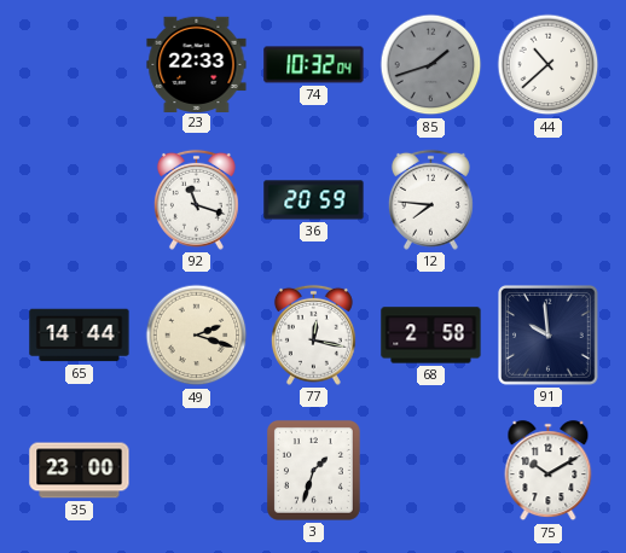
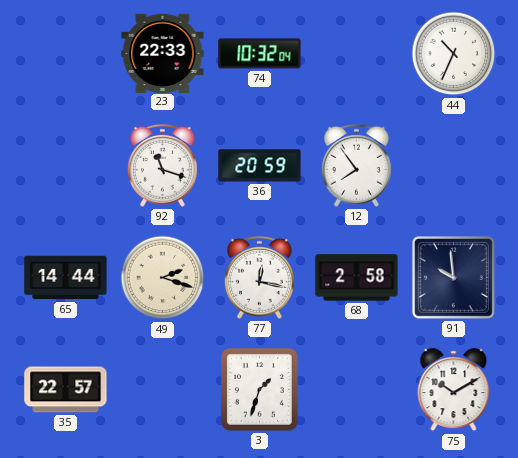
85: 1:42 -> none (431, 65)
44: 10:38 -> 10:34 (454, 54)
12: 7:46 -> 7:54 (356, 165)
35: 23:00 -> 22:57 (66, 390)
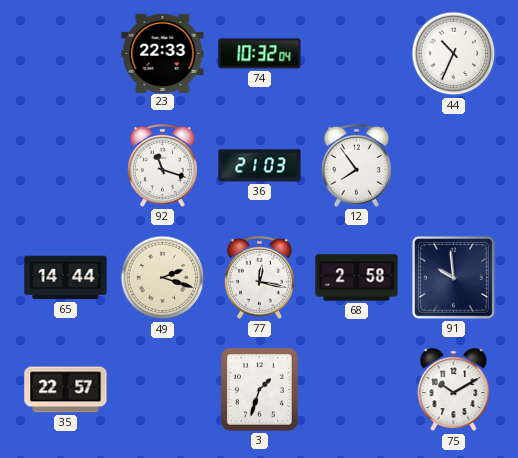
36: 20:59 -> 21:03 (260, 166)
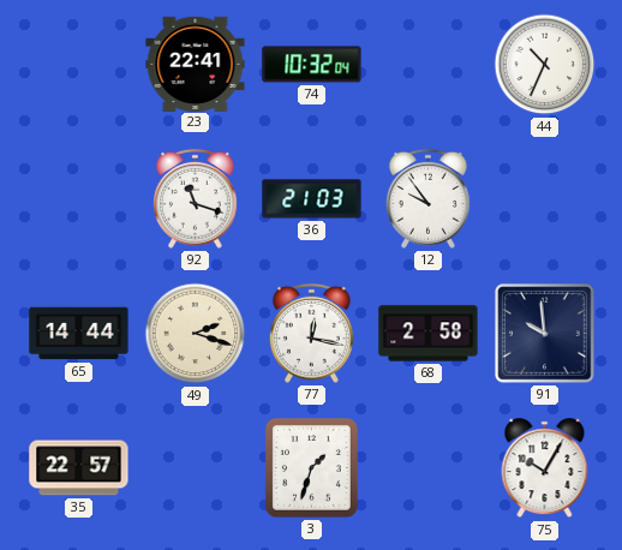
23: 22:33 -> 22:41 (196, 64)
12: 7:54 -> 9:54 (427, 198)
75: 10:10 -> 10:05 (545, 468)
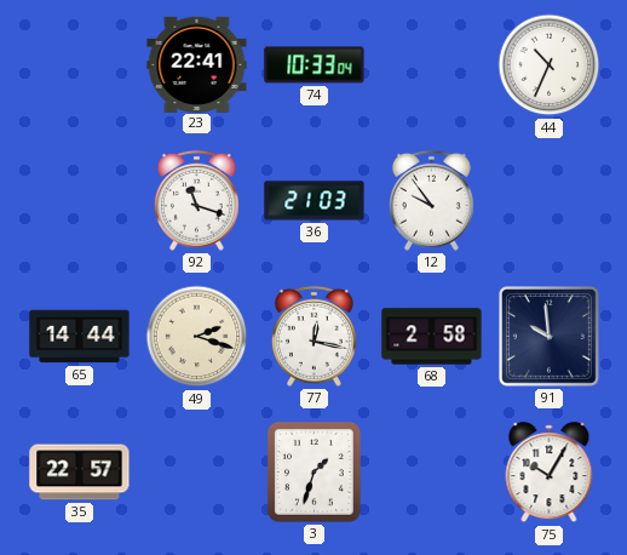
74: 10:32 -> 10:33 (315, 65)
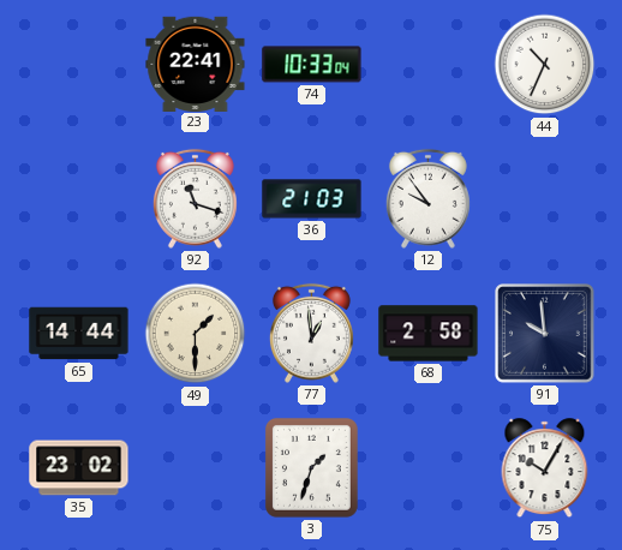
49: 2:18 -> 1:30 (196, 334)
77: 12:17 -> 12:59 (311, 333)
35: 22:57 -> 23:02 (79, 468)
